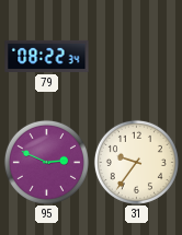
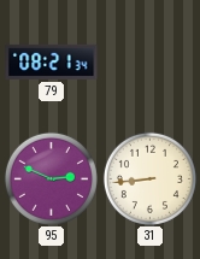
79: 08:22 -> 08:21 (52, 61)
31: 9:36 -> 8:44 (149, 178)
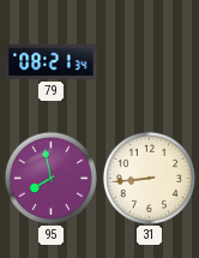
95: 2:49 -> 7:58 (50, 178)
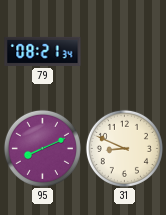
95: 7:58 -> 8:11 (42, 148)
31: 8:44 -> 8:49 (124, 148)
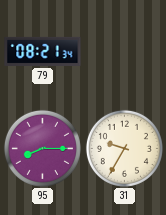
95: 8:11 -> 8:15 (42, 148)
31: 8:49 -> 9:35 (124, 148)
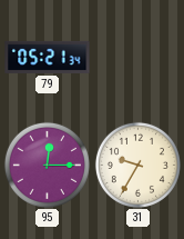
79: 08:21 -> 05:21 (48, 57)
95: 8:15 -> 12:15 (47, 165)
